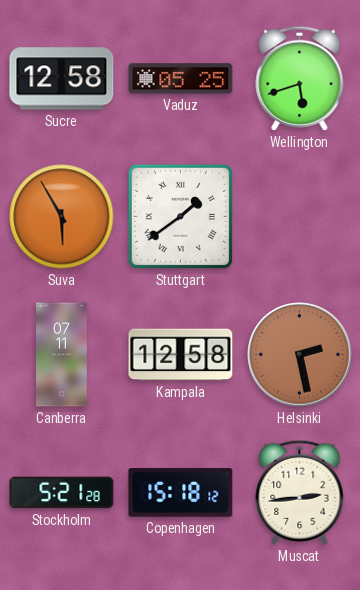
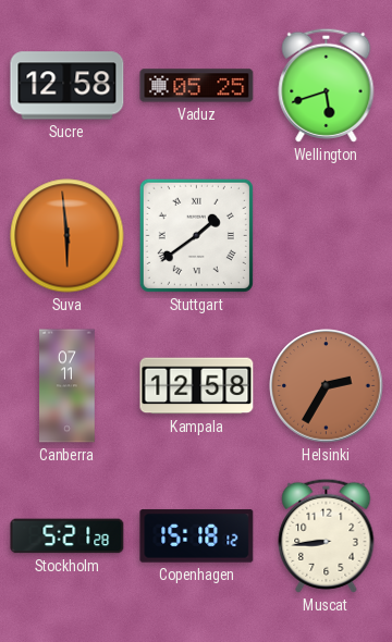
Suva: 5:55 -> 5:59 (68, 236)
Helsinki: 2:28 -> 2:35 (327, 386)
Muscat: 2:44 -> 8:44 (327, 535)
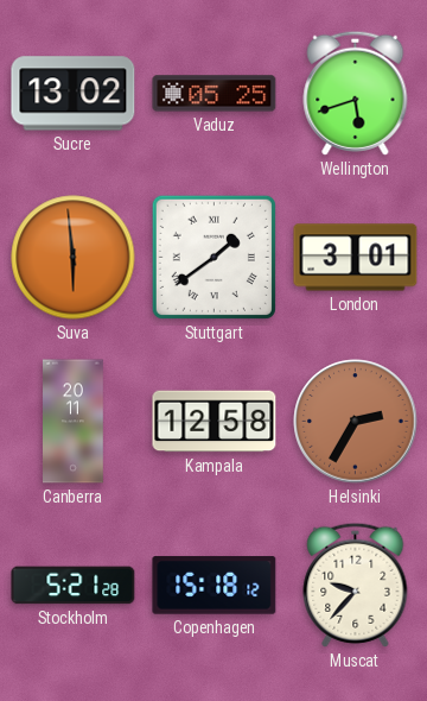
Sucre: 12:58 -> 13:02 (74, 94)
London: none -> 3:01 (356, 258)
Canberra: 07:11 -> 20:11 (74, 422)
Muscat: 8:44 -> 9:37 (356, 585)
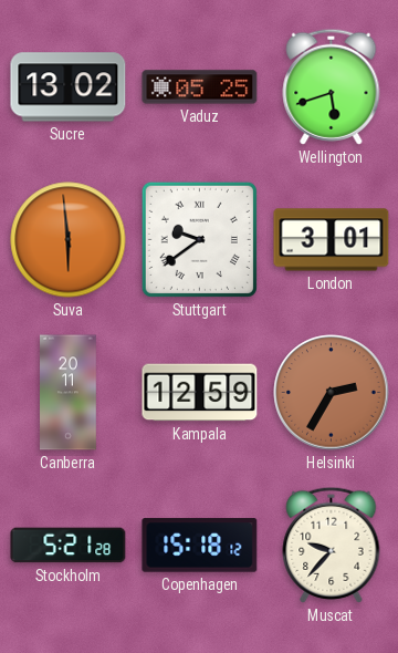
Stuttgart: 1:39 -> 9:39 (199, 239)
Kampala: 12:58 -> 12:59 (200, 393)
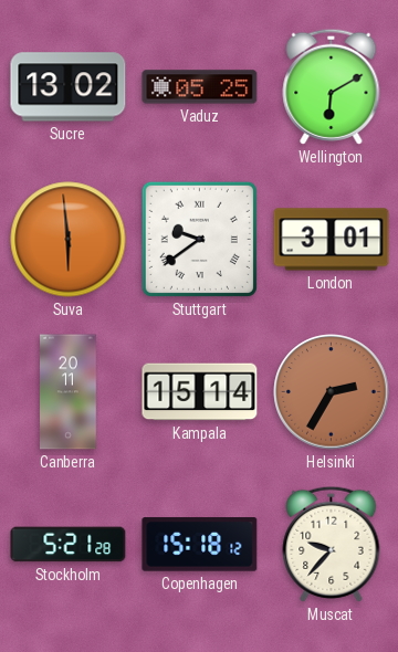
Wellington: 5:42 -> 6:10 (332, 86)
Kampala: 12:59 -> 15:14 (200, 392)
